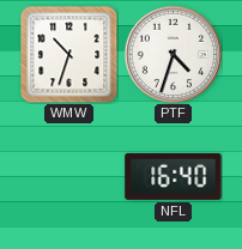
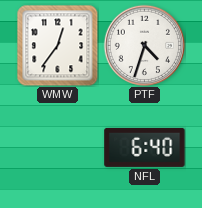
WMW: 10:33 -> 12:36 (57, 45)
NFL: 16:40 -> 6:40 (145, 147)
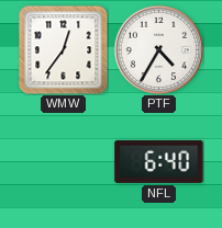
PTF: 4:33 -> 4:35 (158, 49)
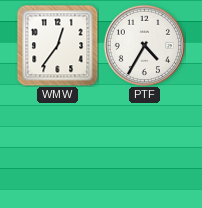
NFL: 6:40 -> none (159, 161)
